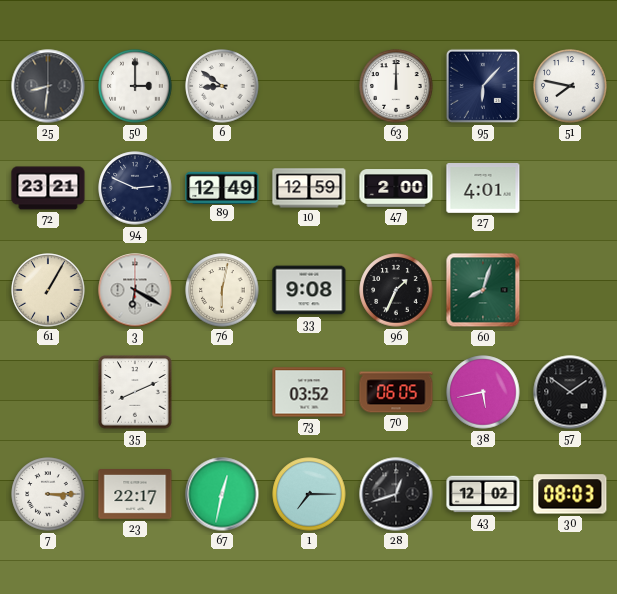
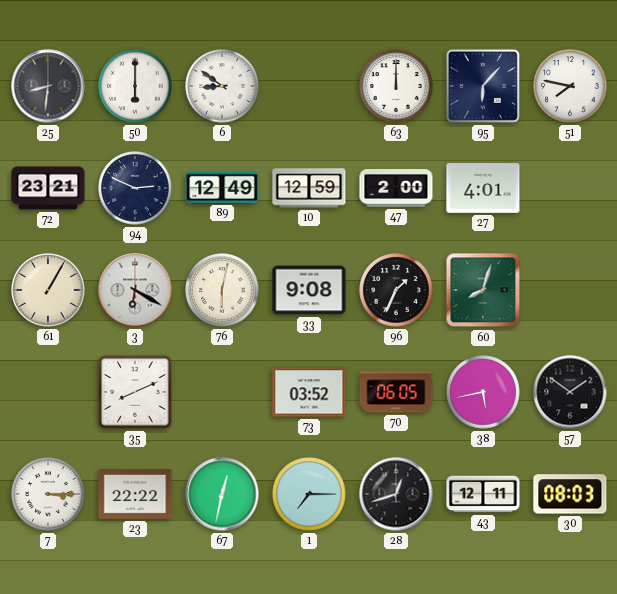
50: 3:00 -> 6:00 (135, 86)
23: 22:17 -> 22:22 (135, 495)
43: 12:02 -> 12:11 (483, 494)
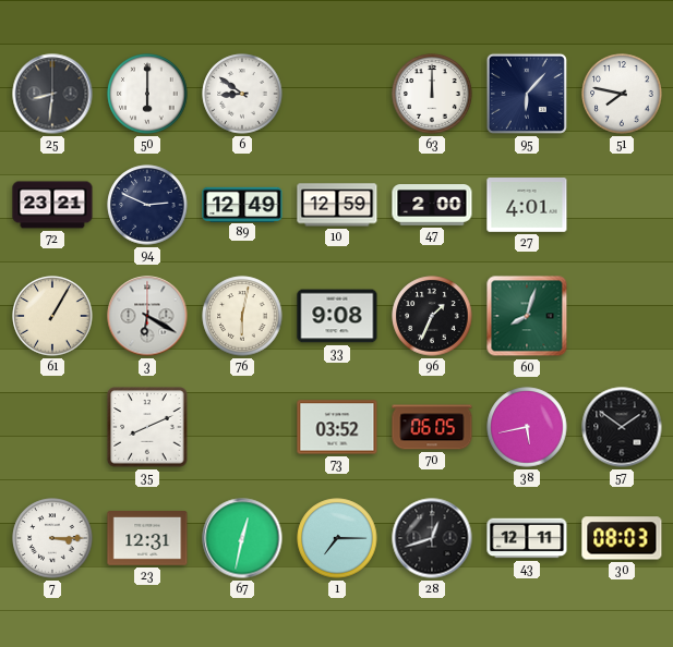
23: 22:22 -> 12:31 (147, 539)
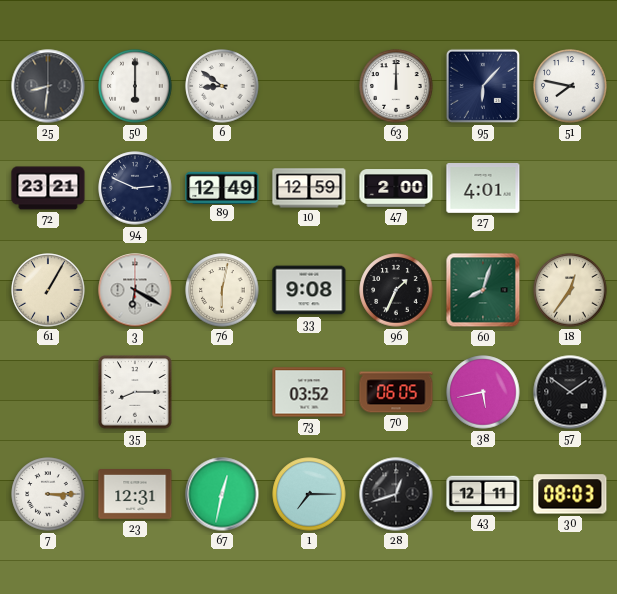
18: none -> 12:36 (570, 290)
35: 8:11 -> 8:15 (135, 392)
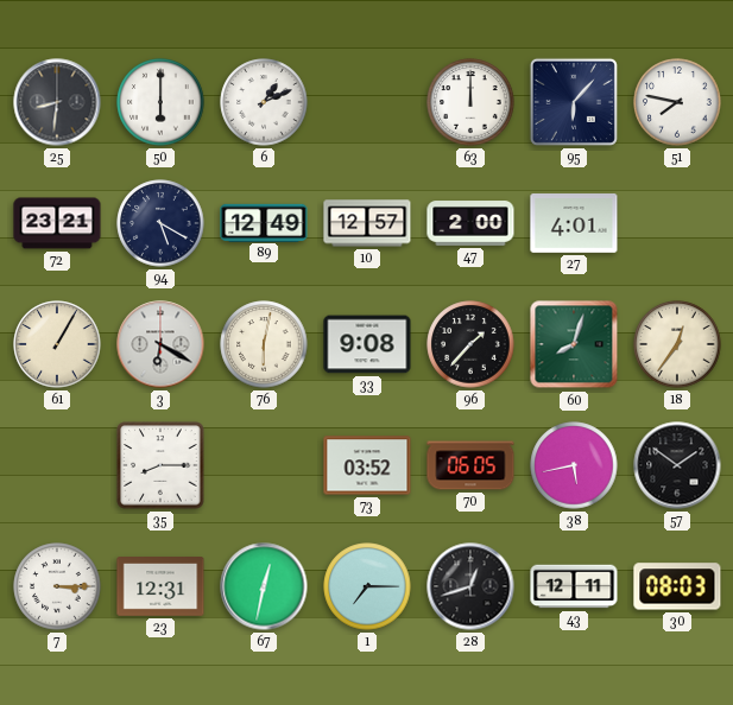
6: 8:51 -> 1:11 (264, 102)
94: 2:49 -> 5:20 (160, 223)
10: 12:59 -> 12:57 (367, 223)
96: 1:34 -> 1:37 (470, 344)
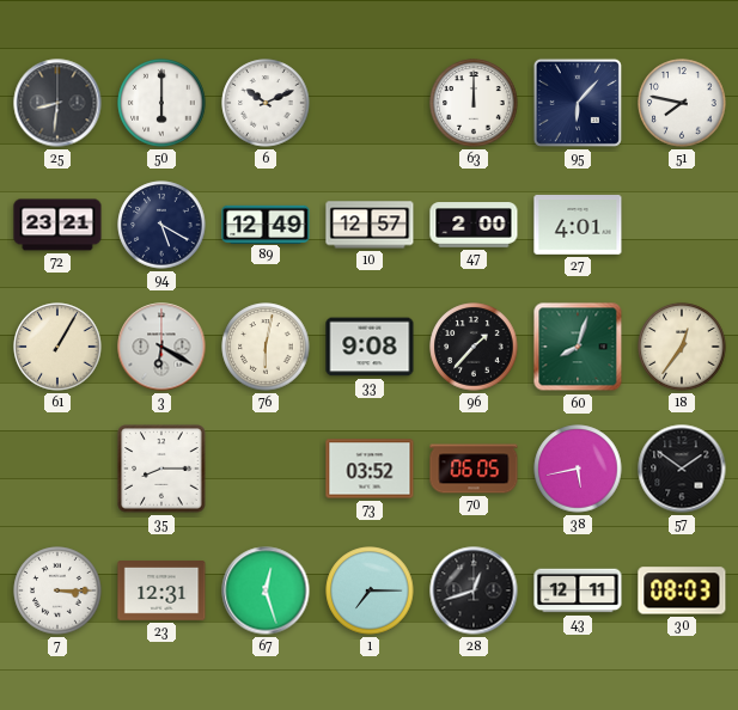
6: 1:11 -> 10:11 (266, 103)
67: 12:32 -> 12:27 (266, 590)
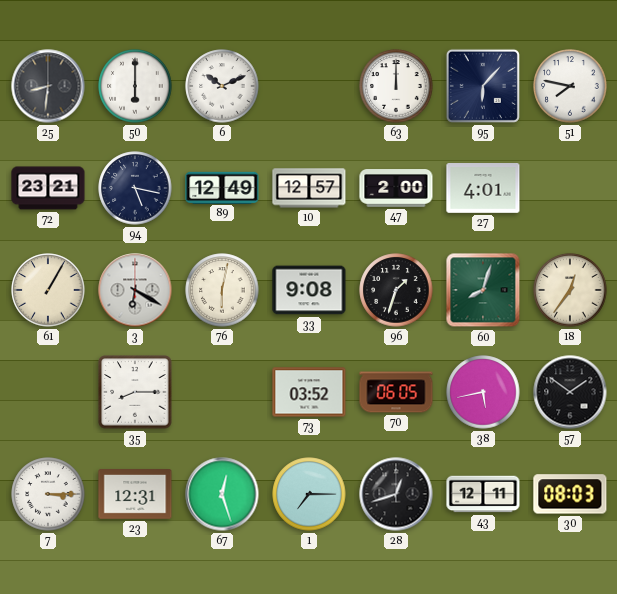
94: 5:20 -> 5:17 (135, 188)
96: 1:37 -> 1:33 (396, 290)
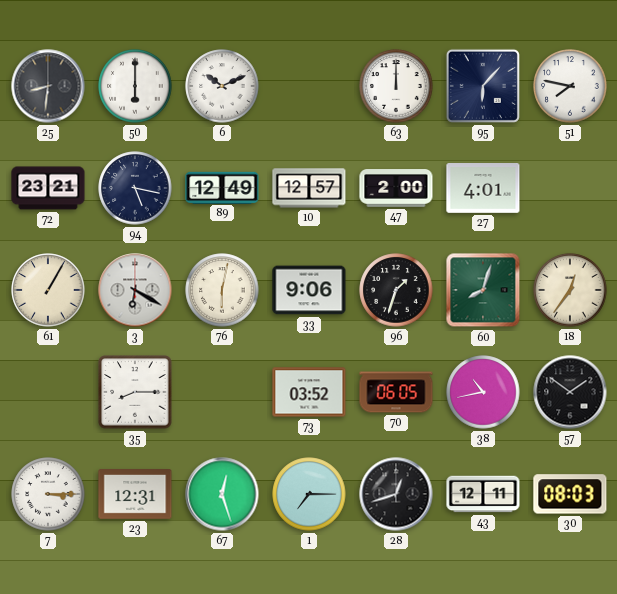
33: 9:08 -> 9:06 (309, 290)
38: 5:43 -> 10:43 (483, 392)
